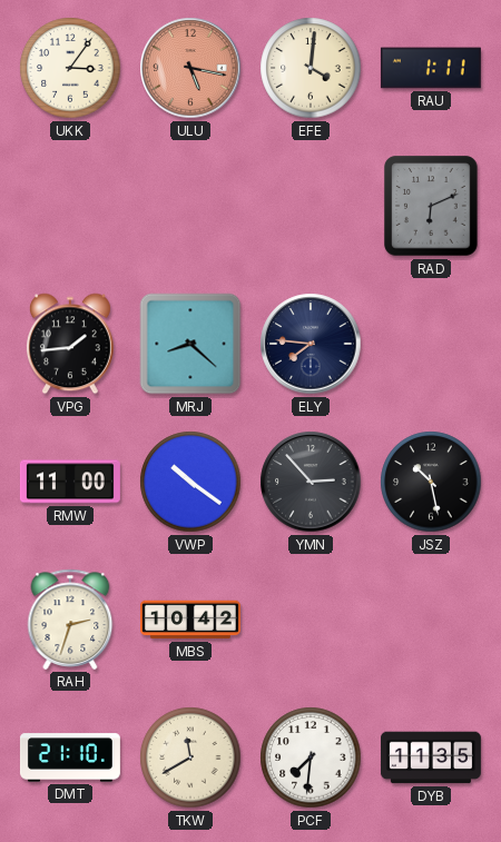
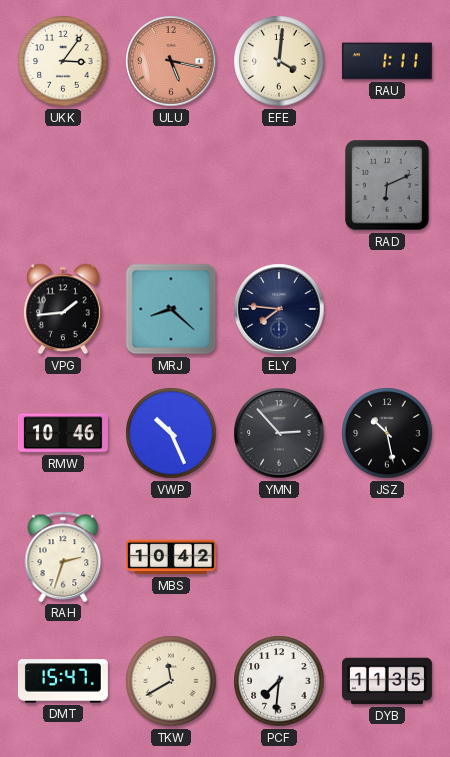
RMW: 11:00 -> 10:46 (63, 433)
VWP: 10:21 -> 10:26 (171, 433)
DMT: 21:10 -> 15:47 (63, 681)
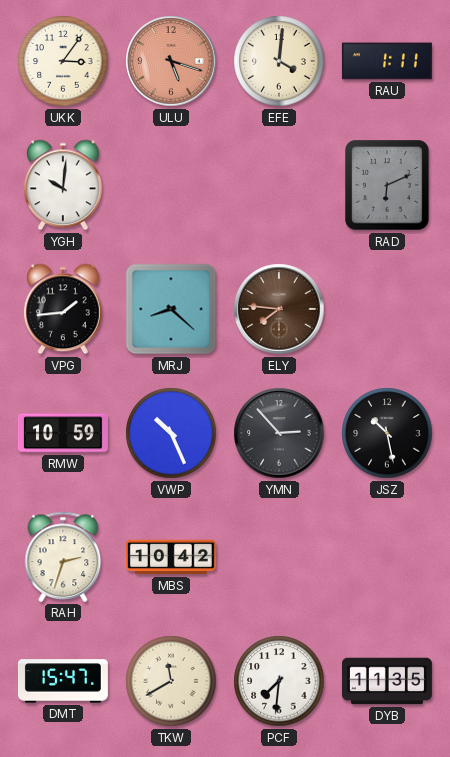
ULU: 5:17 -> 5:18 (171, 61)
YGH: none -> 10:01 (63, 185)
ELY dial: navy -> brown (279, 309)
RMW: 10:46 -> 10:59 (63, 433)
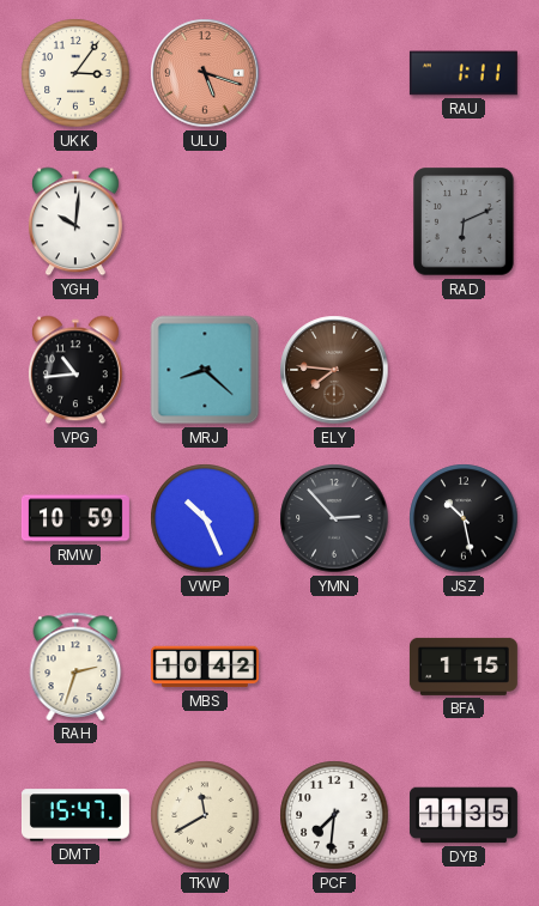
EFE: 4:01 -> none (279, 61)
VPG: 1:44 -> 10:44 (75, 370)
BFA: none -> 1:15 (464, 667)
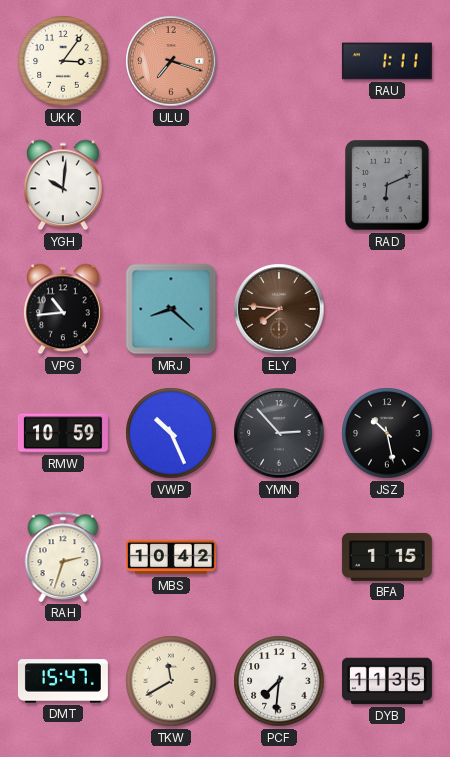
ULU: 5:18 -> 7:18 (171, 61)
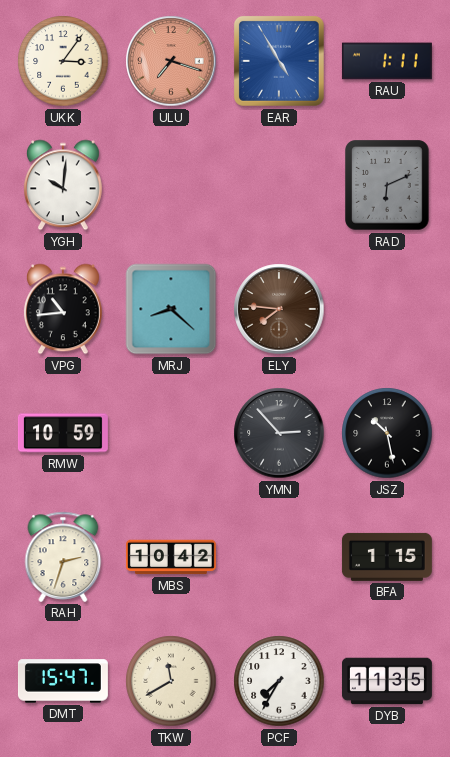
EAR: none -> 4:55 (279, 61)
VWP: 10:26 -> none (171, 433)
PCF: 7:31 -> 7:35 (279, 681)
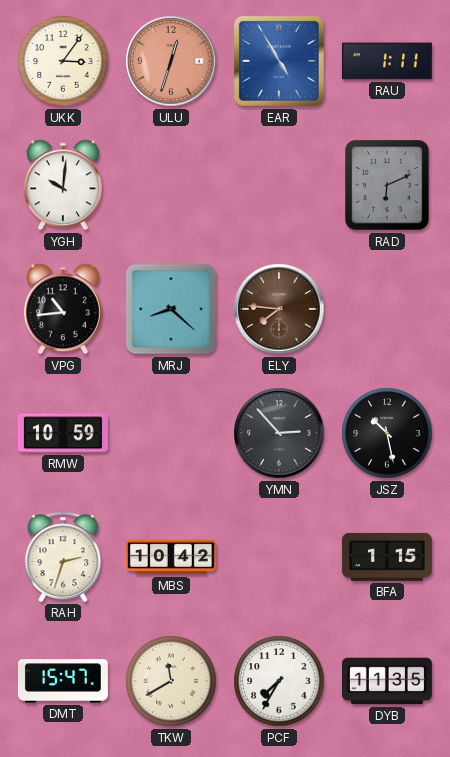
ULU: 7:18 -> 12:33 (171, 61)
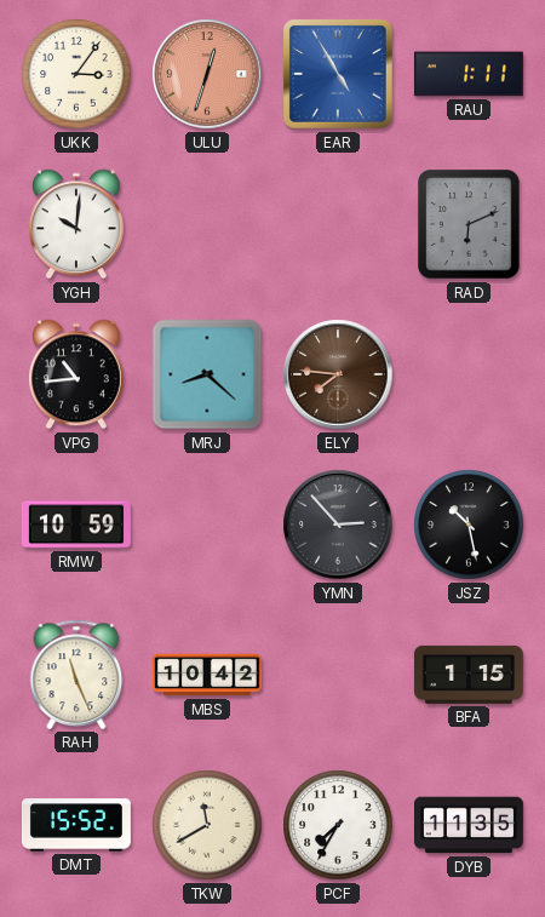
RAH: 2:33 -> 11:26 (76, 675)
DMT: 15:47 -> 15:52 (76, 825)
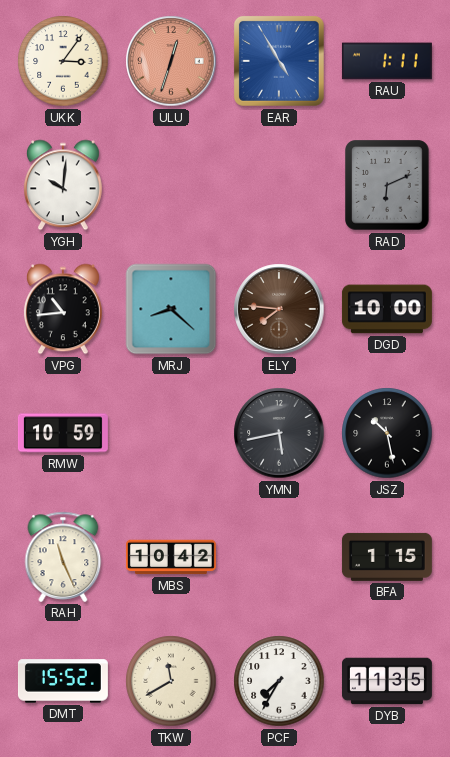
DGD: none -> 10:00 (387, 309)
YMN: 2:53 -> 5:43 (279, 433)
